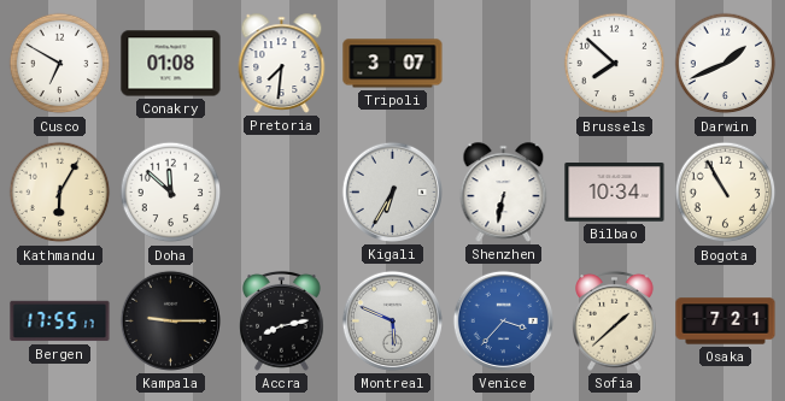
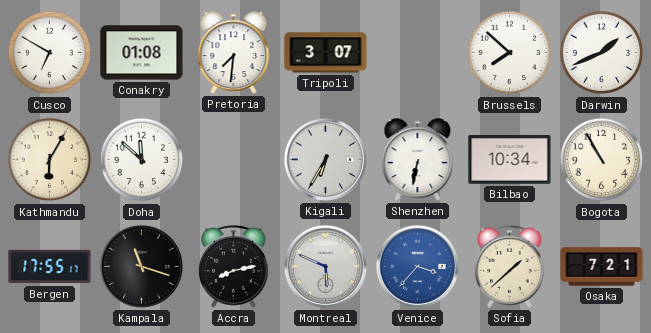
Kampala: 9:15 -> 11:18 (141, 266)
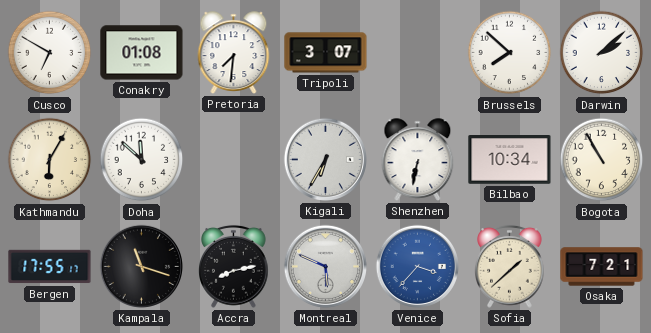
Darwin: 1:41 -> 2:08 (602, 53)
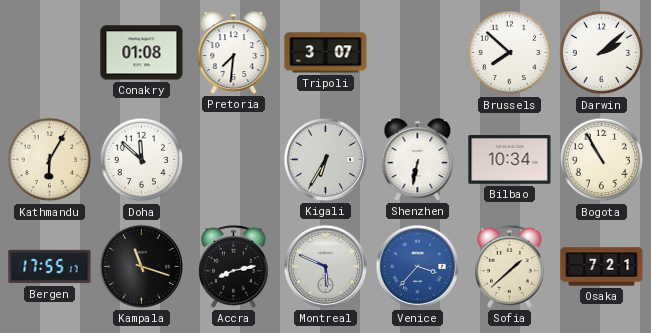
Cusco: 6:50 -> none (50, 53)
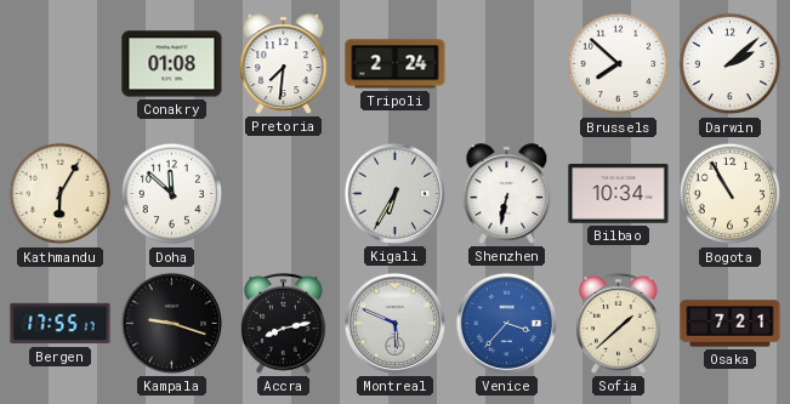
Tripoli: 3:07 -> 2:24 (396, 64)
Kampala: 11:18 -> 9:18 (171, 323)
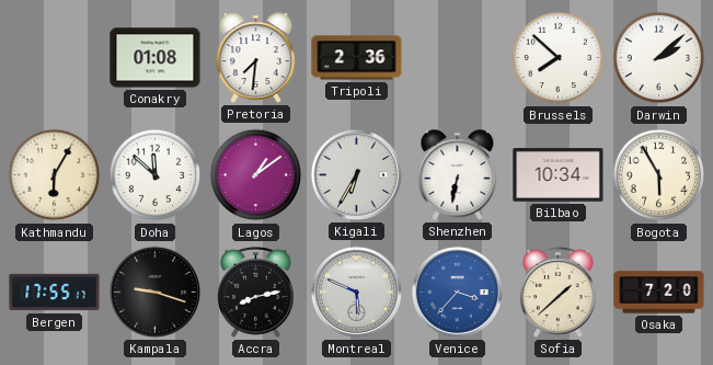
Tripoli: 2:24 -> 2:36 (357, 58)
Lagos: none -> 1:09 (256, 175)
Bogota: 10:55 -> 5:55 (659, 175)
Osaka: 7:21 -> 7:20 (659, 293)
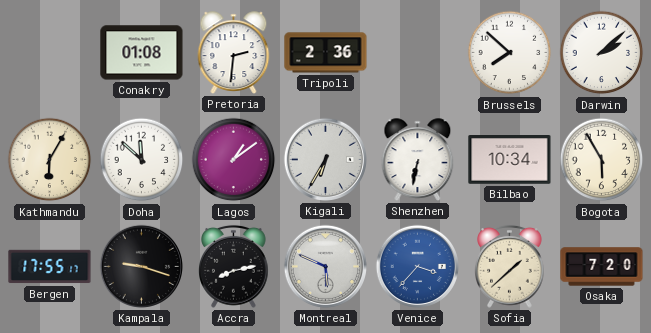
Pretoria: 7:31 -> 2:31 (234, 53)
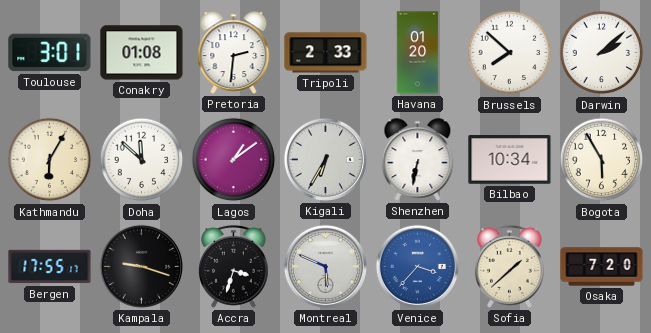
Toulouse: none -> 3:01 (50, 53)
Tripoli: 2:36 -> 2:33 (326, 53)
Havana: none -> 01:20 (418, 53)
Accra: 8:13 -> 3:33 (234, 266)
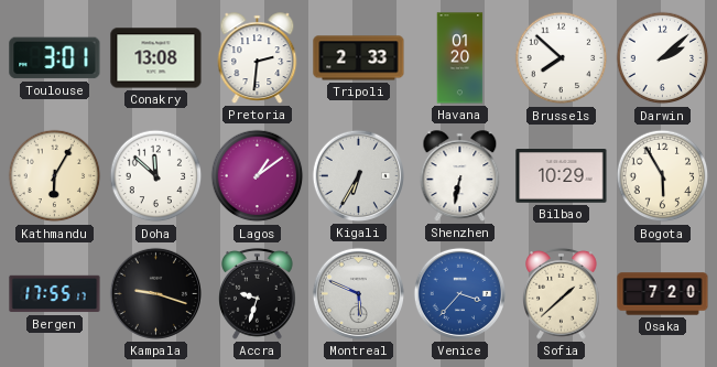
Conakry: 01:08 -> 13:08 (156, 58)
Bilbao: 10:34 -> 10:29 (562, 176)
Accra: 3:33 -> 9:33 (258, 293)
